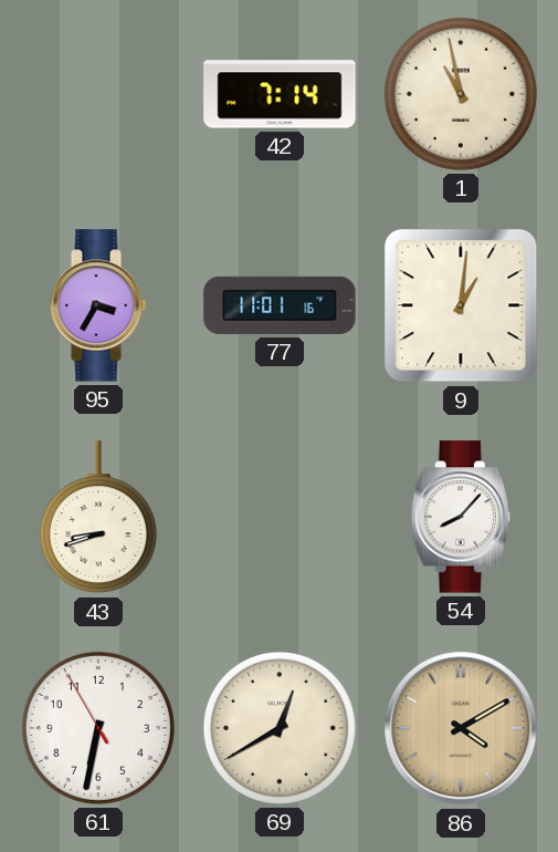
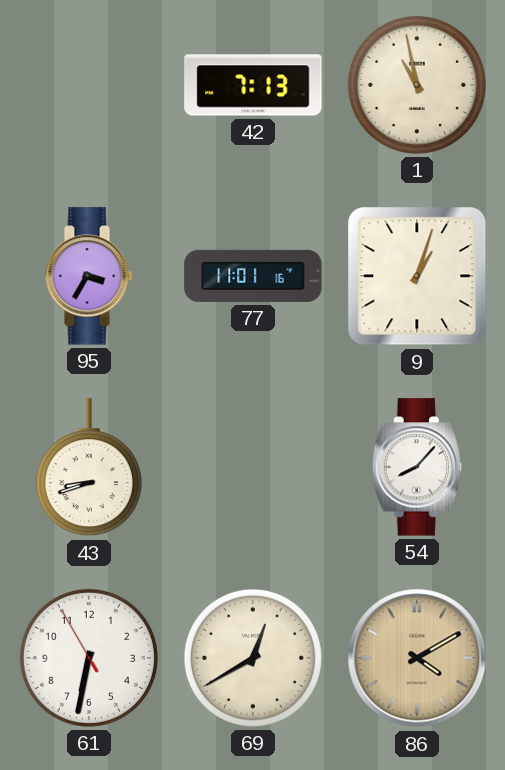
42: 7:14 -> 7:13 (253, 85)
9: 1:01 -> 1:03 (417, 276)
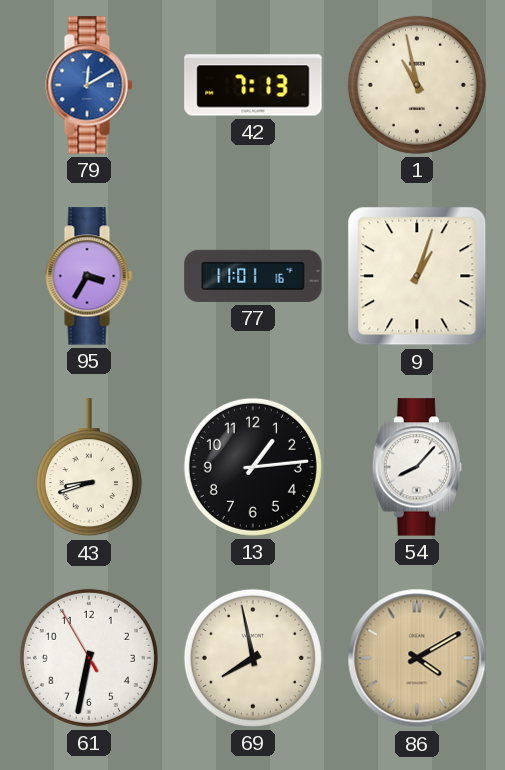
79: none -> 12:10 (89, 85)
13: none -> 1:14 (253, 467)
69: 12:40 -> 7:58 (253, 658)
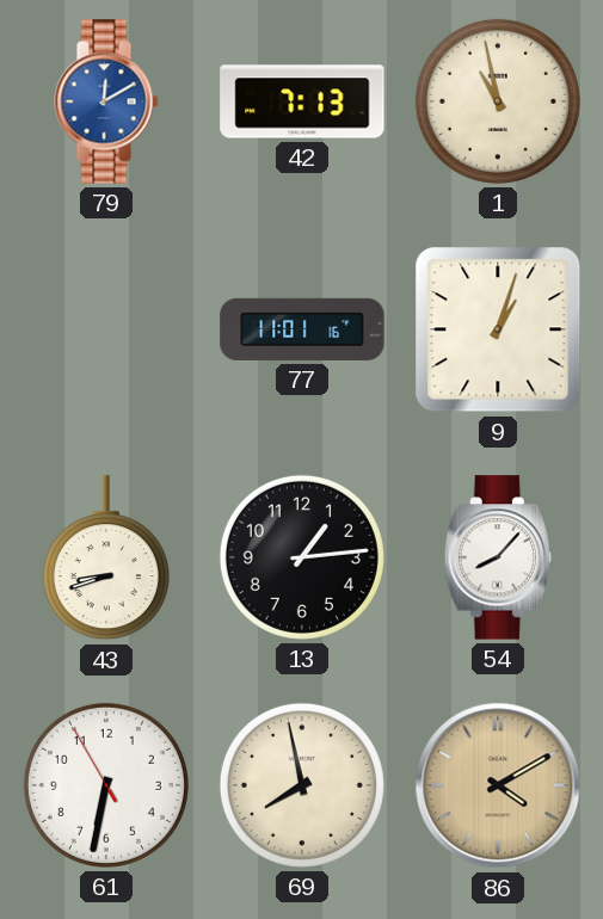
95: 3:35 -> none (89, 276)
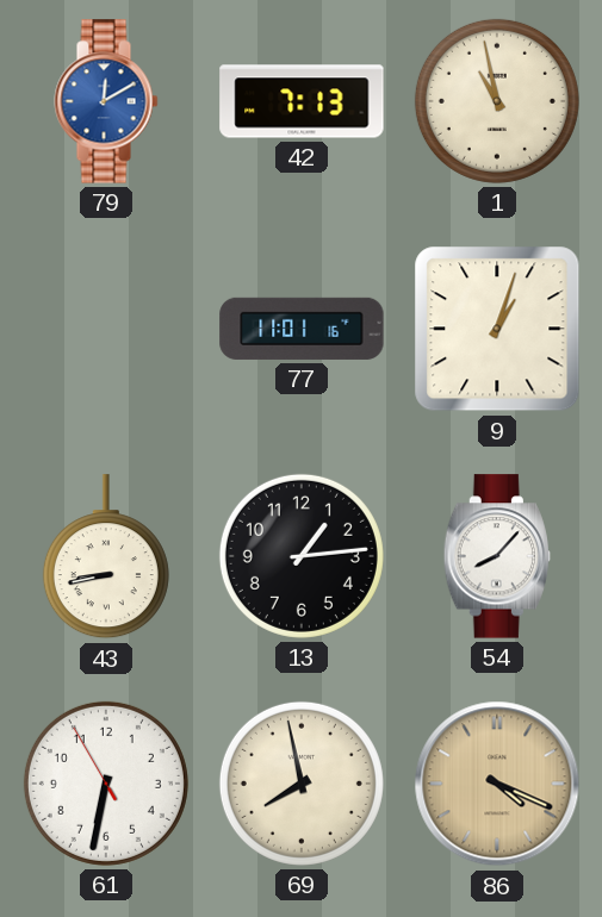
43: 8:42 -> 8:43 (106, 557)
86: 4:10 -> 4:19 (497, 784)
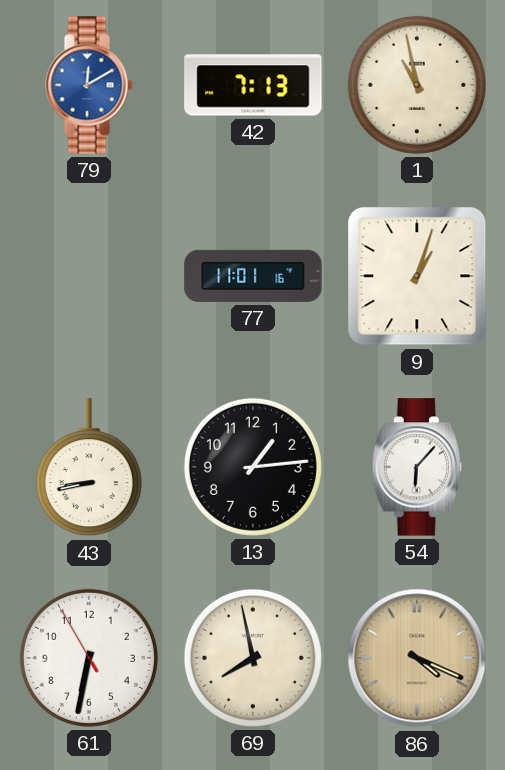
54: 8:07 -> 6:07 (417, 467)
